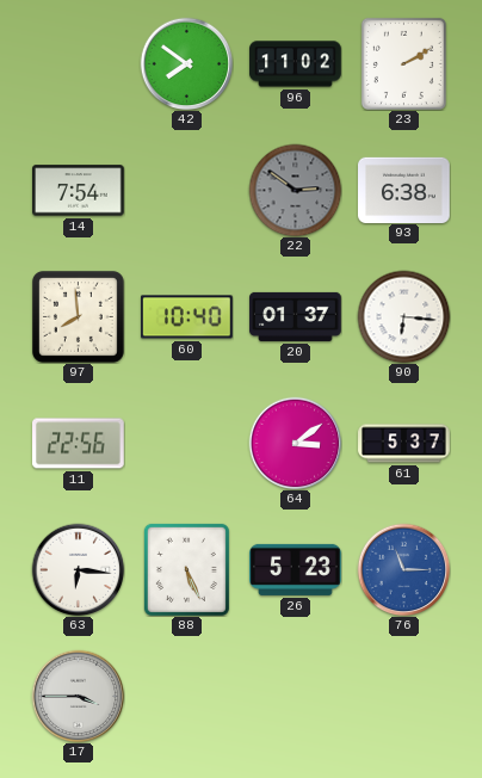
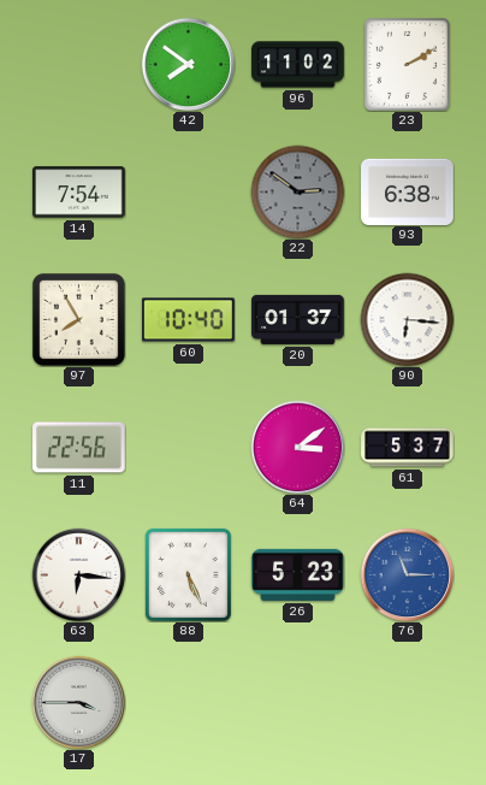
97: 7:59 -> 7:55 (78, 319)
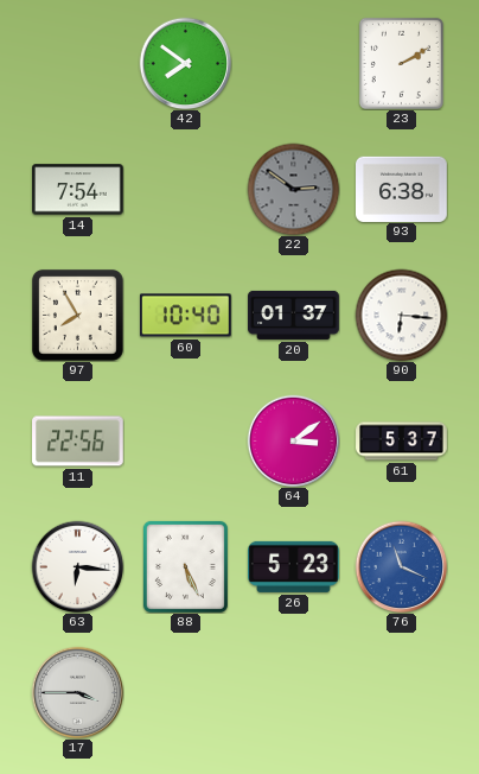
96: 11:02 -> none (298, 65)
76: 11:15 -> 11:19 (401, 566)
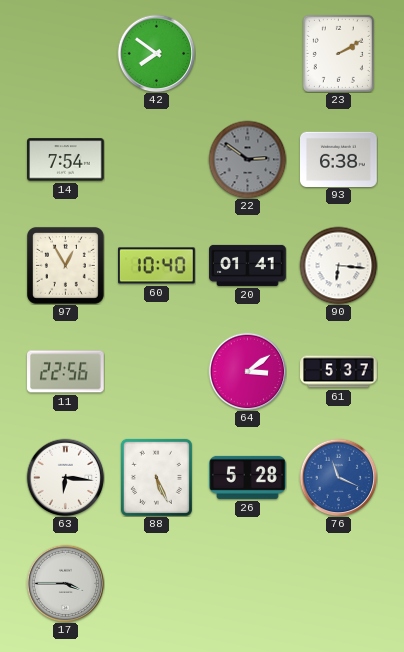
97: 7:55 -> 12:55 (65, 265)
20: 01:37 -> 01:41 (248, 265)
26: 5:23 -> 5:28 (248, 477)
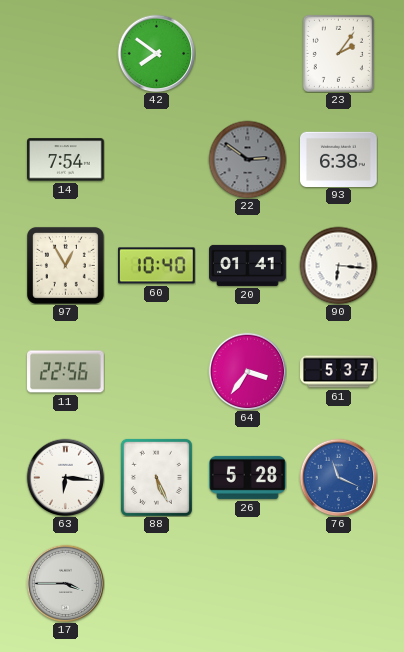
23: 2:10 -> 2:06 (338, 53)
64: 3:09 -> 3:36 (247, 371)
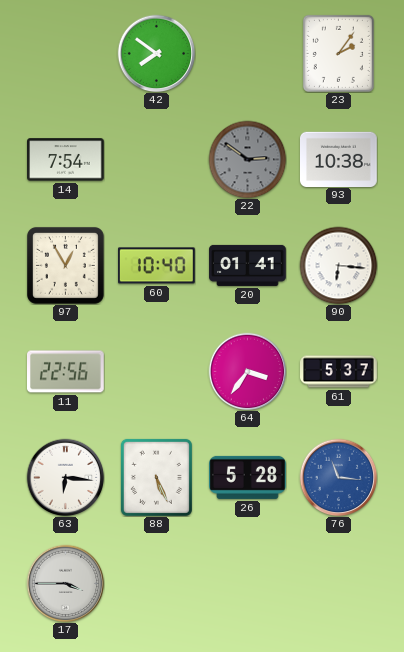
93: 6:38 -> 10:38 (339, 159)
76: 11:19 -> 11:16 (338, 477)
